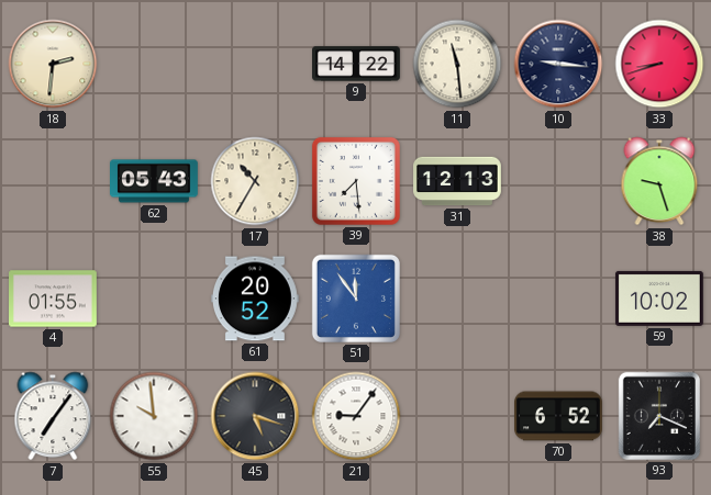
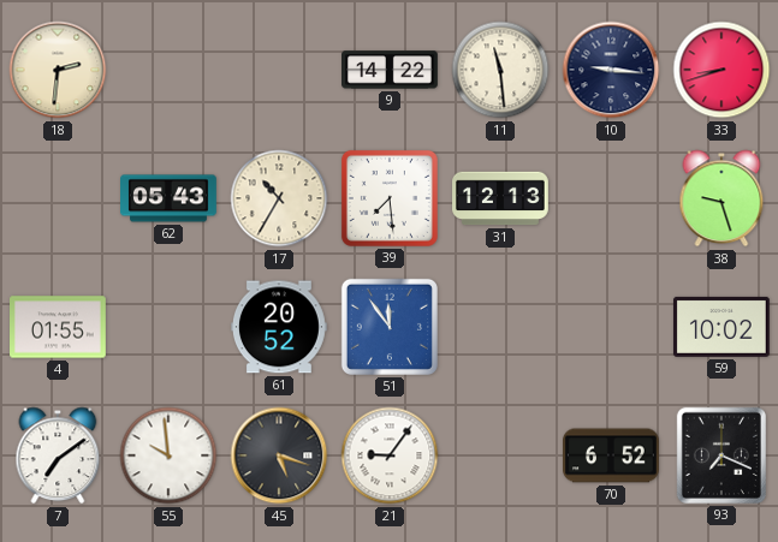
7: 7:06 -> 7:09 (58, 455)
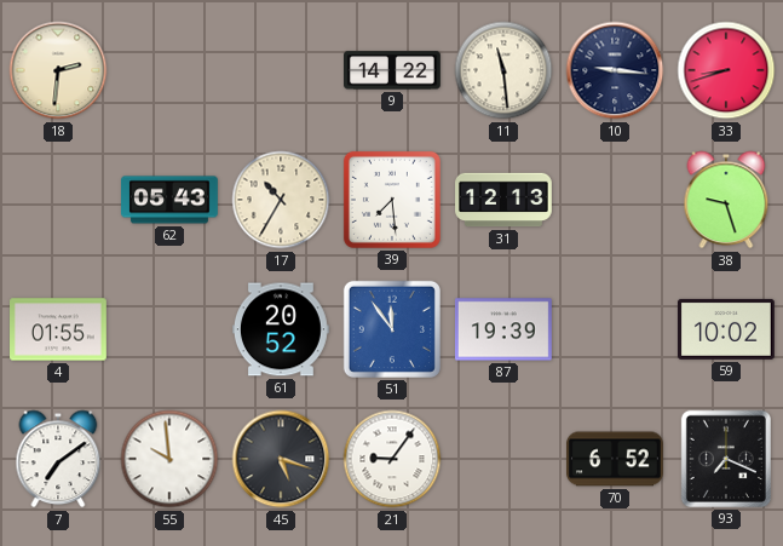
87: none -> 19:39 (503, 329)
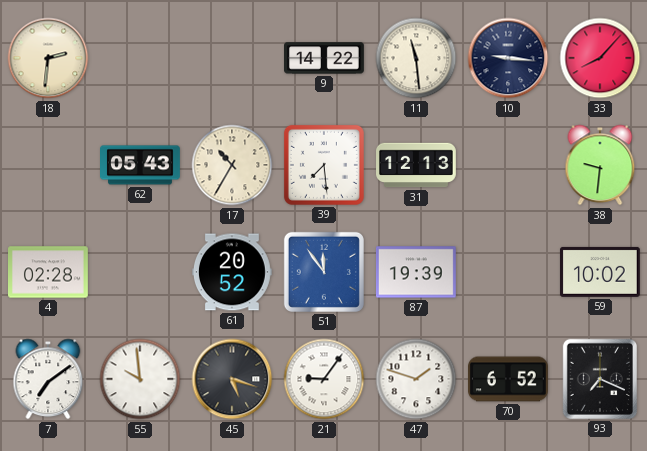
33: 8:42 -> 8:07 (600, 58)
38: 9:27 -> 9:31 (600, 165)
4: 01:55 -> 02:28 (49, 272)
47: none -> 1:48 (416, 379)
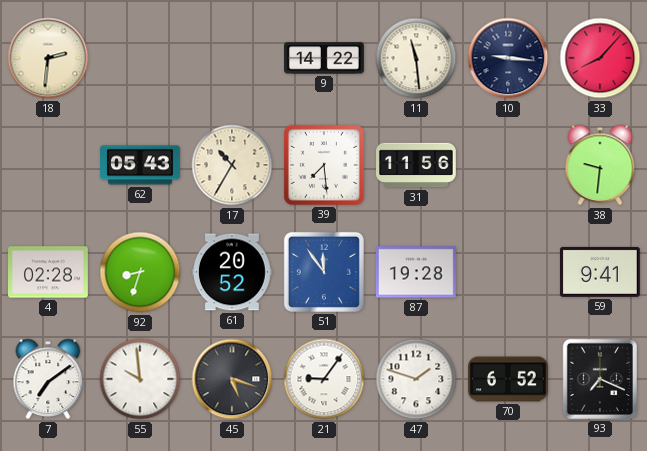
31: 12:13 -> 11:56 (417, 165)
92: none -> 8:33 (140, 272)
87: 19:39 -> 19:28 (416, 272)
59: 10:02 -> 9:41 (600, 272)
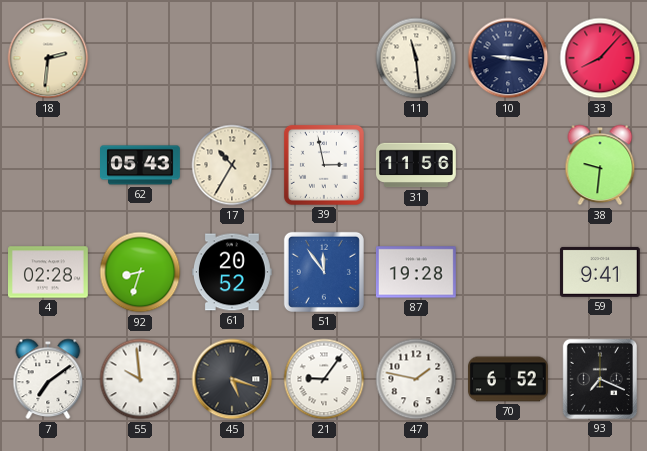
9: 14:22 -> none (325, 58)
39: 7:29 -> 2:58 (324, 165)
47: 1:48 -> 1:47 (416, 379)
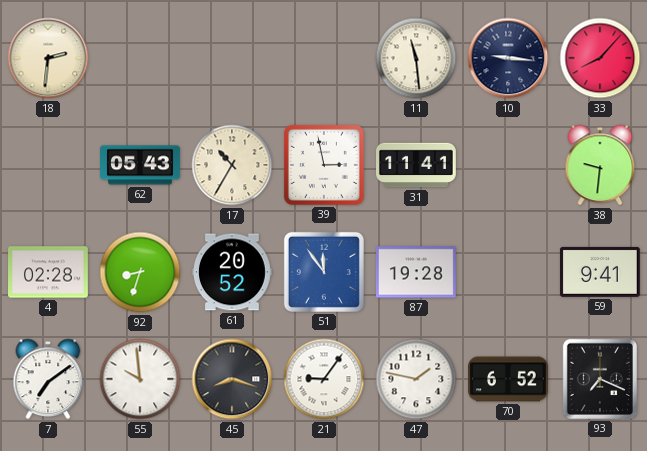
31: 11:56 -> 11:41 (417, 165)
45: 5:18 -> 8:18 (232, 379)
